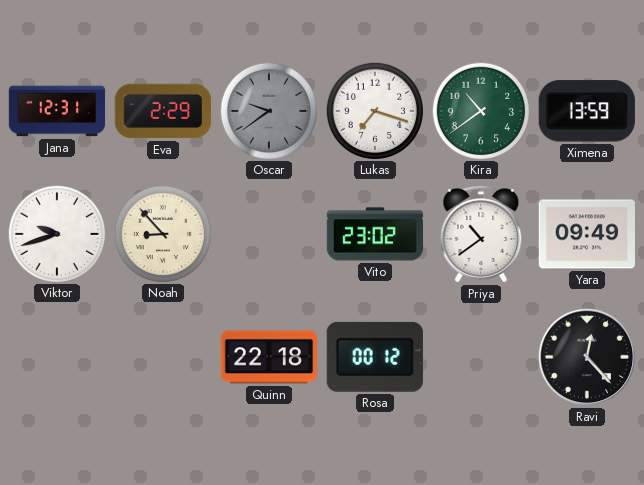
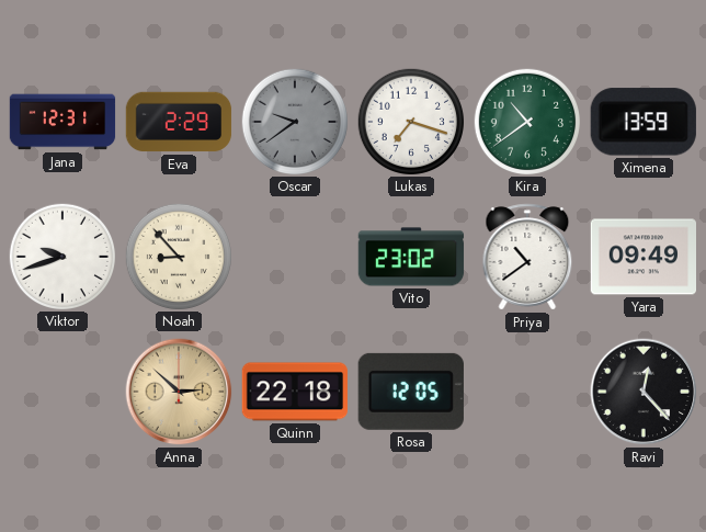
Anna: none -> 2:52 (179, 392)
Rosa: 00:12 -> 12:05 (411, 392)
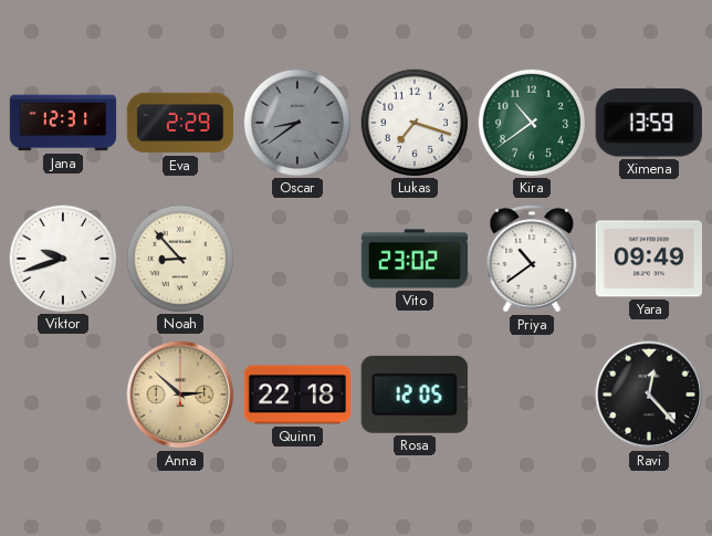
Oscar: 9:39 -> 8:39 (296, 122)
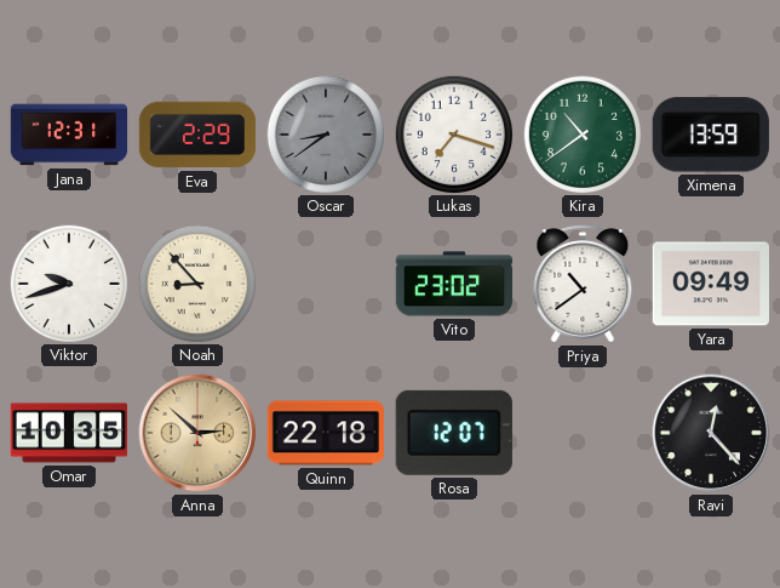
Omar: none -> 10:35 (69, 433)
Rosa: 12:05 -> 12:07 (454, 433)
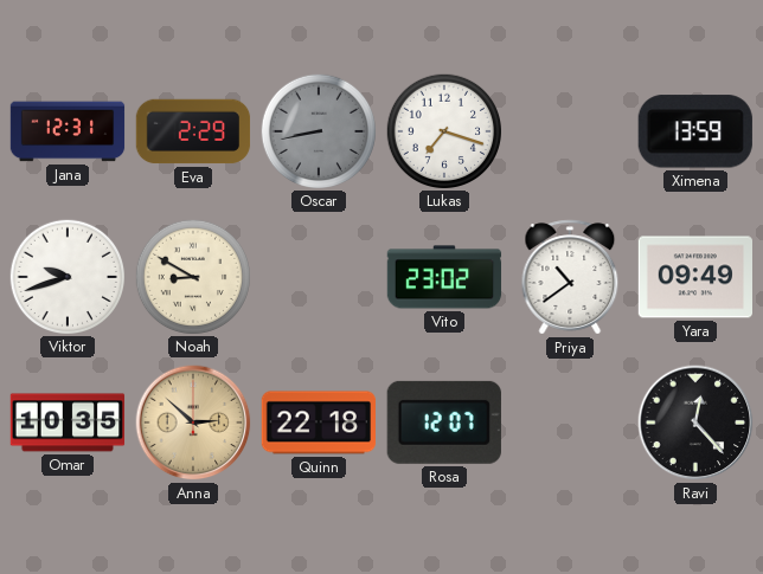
Oscar: 8:39 -> 8:43 (318, 130)
Kira: 10:39 -> none (581, 133)
Noah: 8:53 -> 8:50 (192, 276)
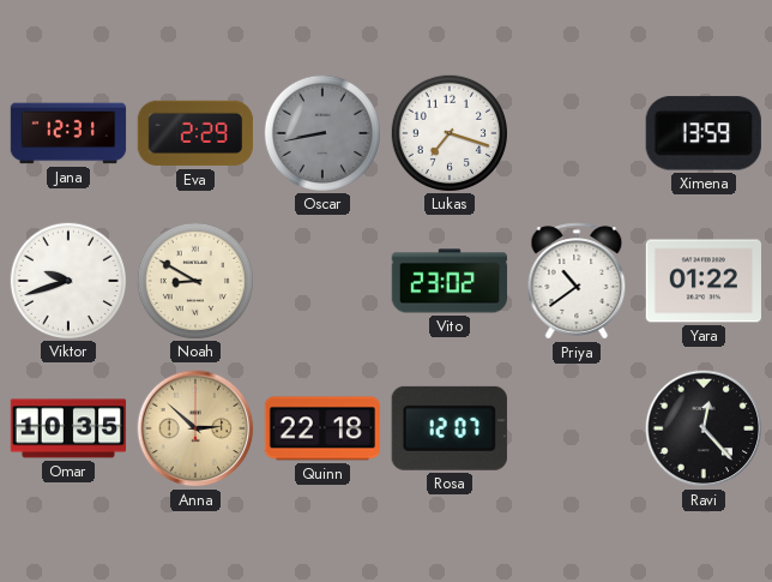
Yara: 09:49 -> 01:22 (702, 281)
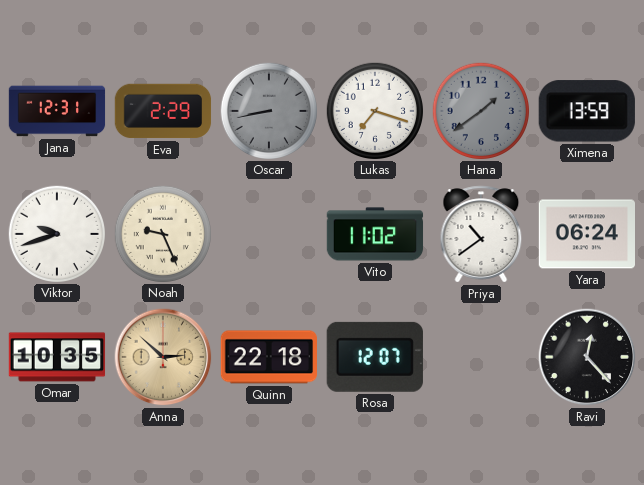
Hana: none -> 1:39 (480, 110)
Noah: 8:50 -> 9:26 (162, 233)
Vito: 23:02 -> 11:02 (375, 234)
Yara: 01:22 -> 06:24 (586, 234)
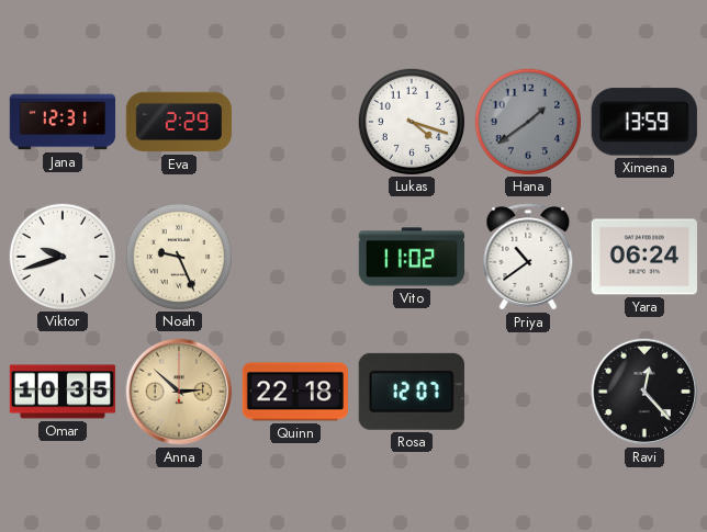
Oscar: 8:43 -> none (268, 110)
Lukas: 7:18 -> 4:18 (411, 121)
